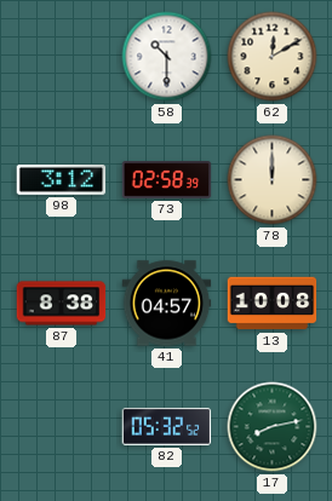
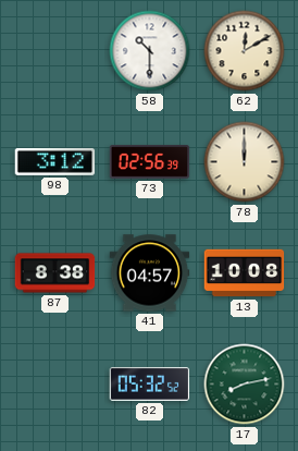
73: 02:58 -> 02:56 (150, 162)
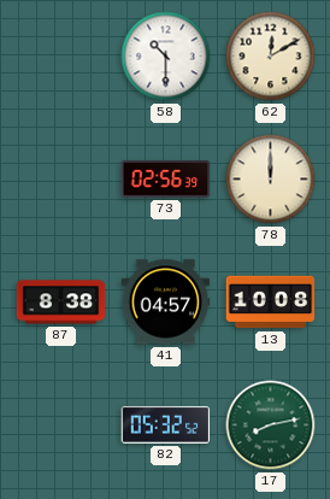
98: 3:12 -> none (55, 161)
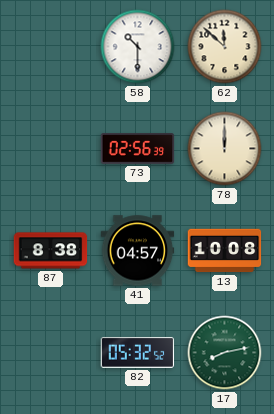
62: 12:10 -> 11:52 (225, 47)
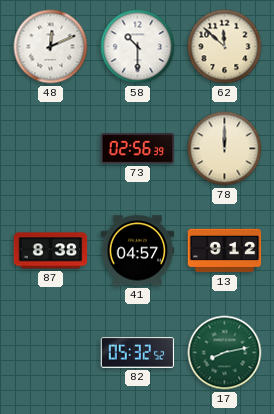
48: none -> 12:11 (51, 47)
13: 10:08 -> 9:12 (225, 251)
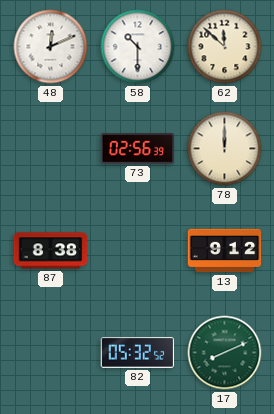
41: 04:57 -> none (138, 251)
17: 8:13 -> 8:11 (225, 353)
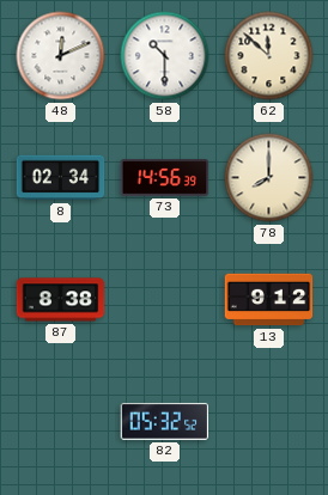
8: none -> 02:34 (61, 178)
73: 02:56 -> 14:56 (165, 178)
78: 12:00 -> 8:00 (269, 178)
17: 8:11 -> none (225, 353)
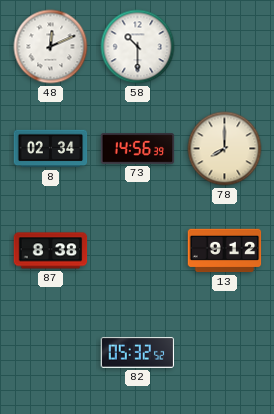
62: 11:52 -> none (269, 56)
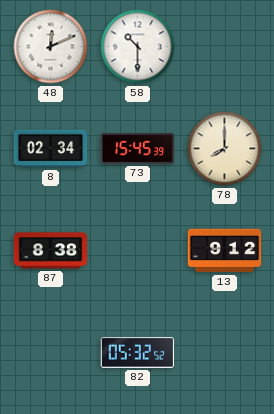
73: 14:56 -> 15:45 (138, 149)
